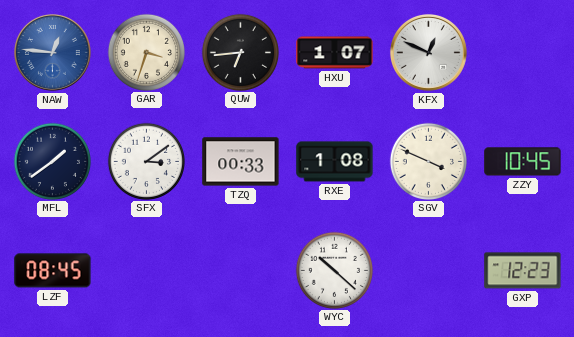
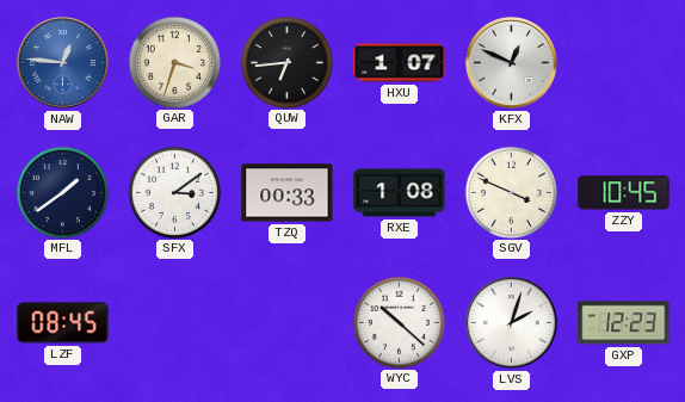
LVS: none -> 2:03 (511, 322)
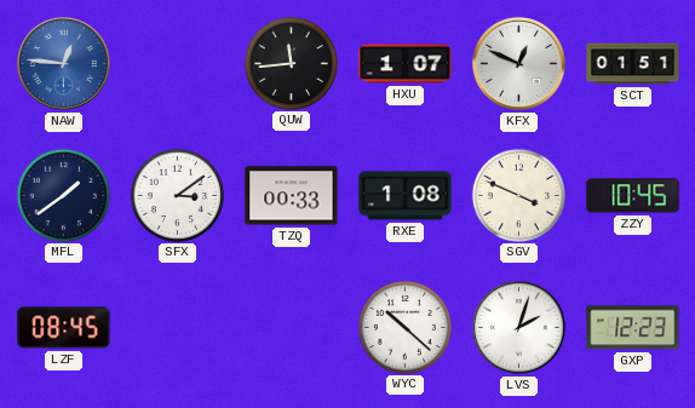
GAR: 3:33 -> none (174, 62)
QUW: 6:44 -> 11:44 (291, 63)
SCT: none -> 01:51 (633, 64)
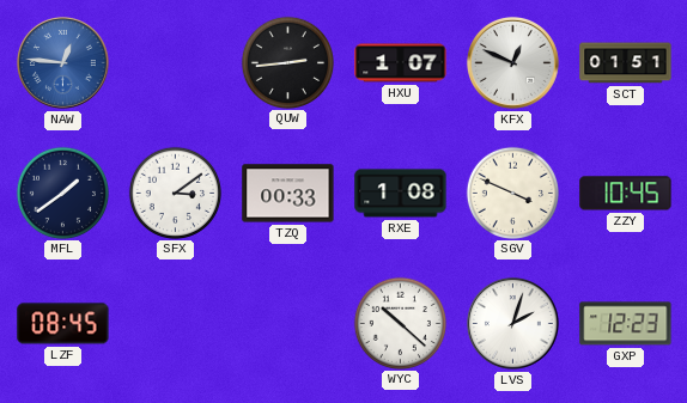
QUW: 11:44 -> 2:44 (287, 62)
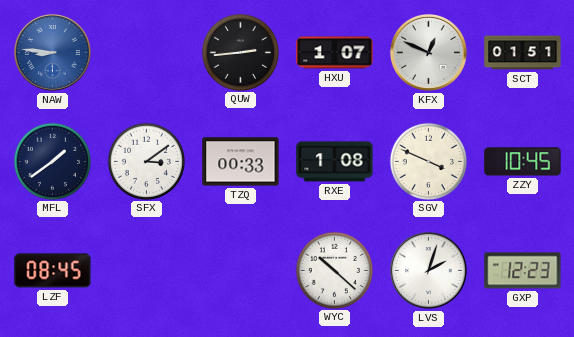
NAW: 12:46 -> 8:46 (52, 52)
